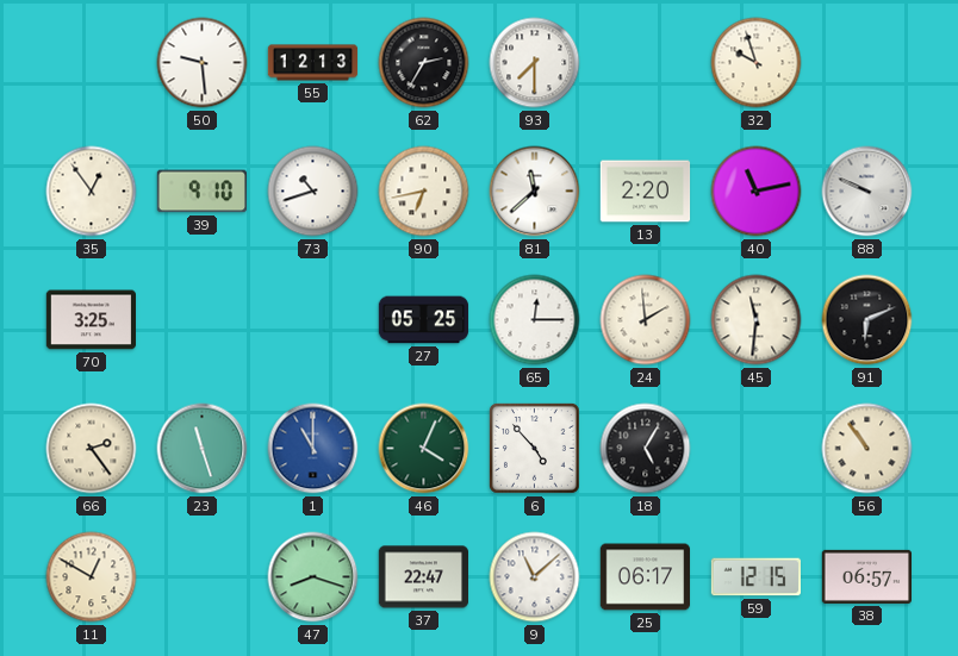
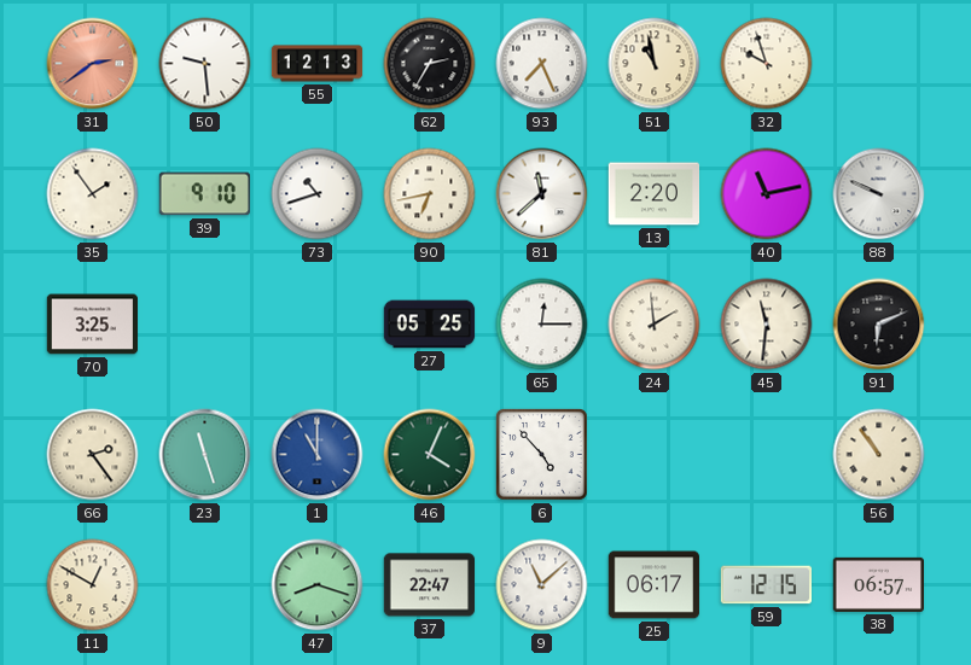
31: none -> 2:39 (93, 64)
93: 7:30 -> 7:26 (542, 64)
51: none -> 10:58 (655, 64)
35: 12:54 -> 1:54 (93, 194)
18: 5:05 -> none (646, 449)
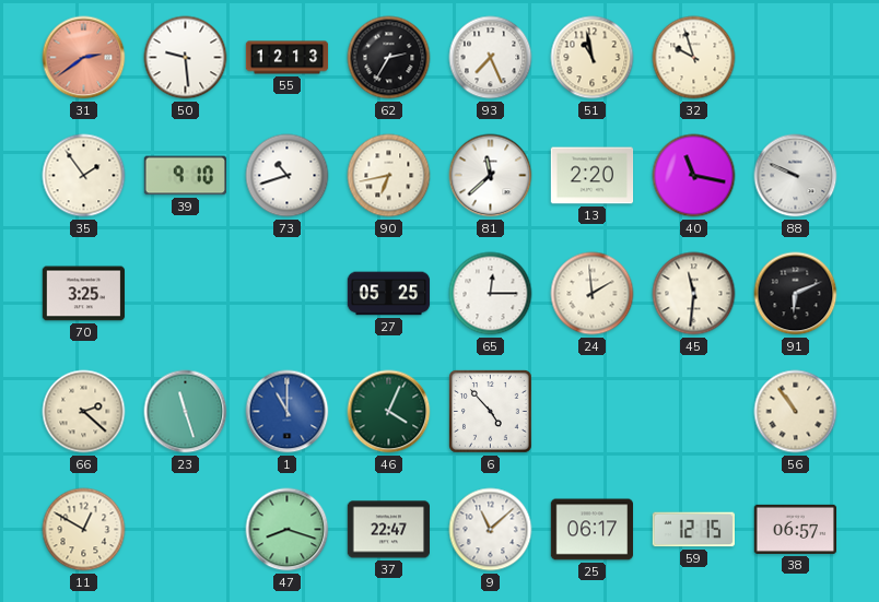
40: 11:13 -> 11:17 (694, 176)
66: 2:24 -> 2:22 (84, 412)
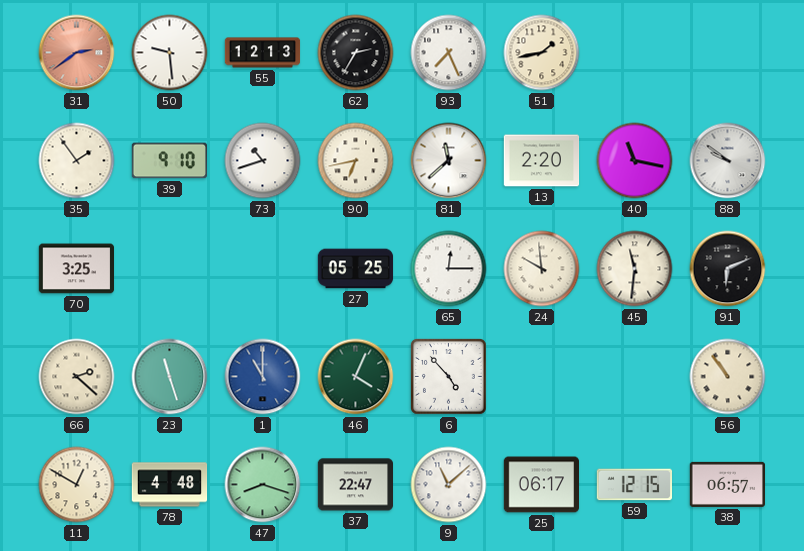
51: 10:58 -> 1:43 (542, 53)
32: 9:57 -> none (694, 58)
88: 9:49 -> 9:51 (728, 161)
24: 1:59 -> 9:59 (542, 269)
78: none -> 4:48 (170, 485)
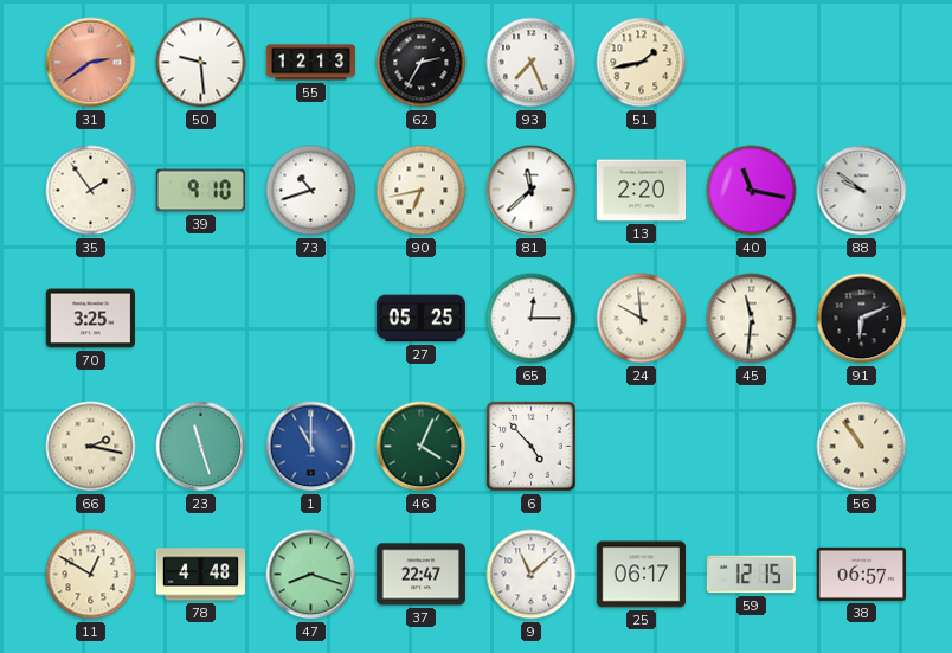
66: 2:22 -> 2:17 (91, 447)
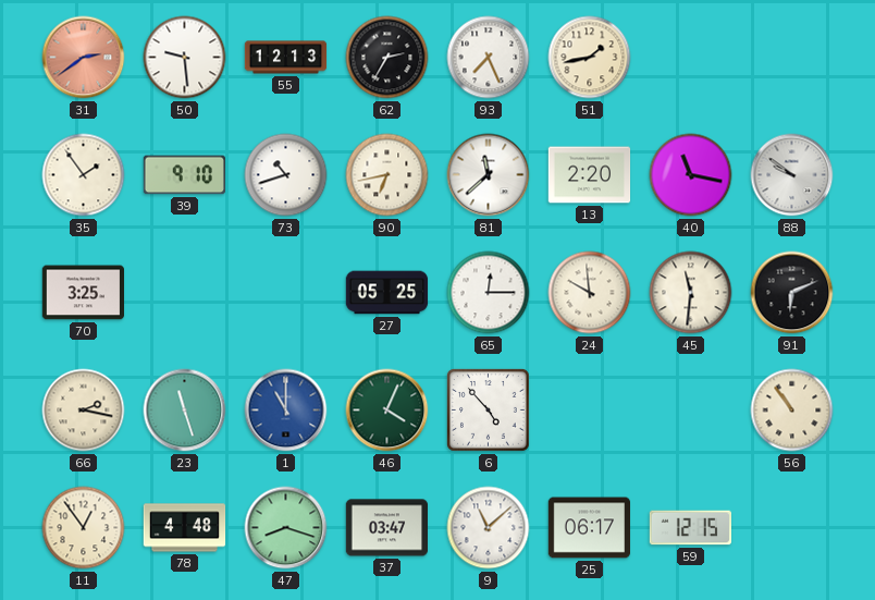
11: 12:50 -> 12:54 (84, 528)
37: 22:47 -> 03:47 (386, 528)
38: 06:57 -> none (862, 574)
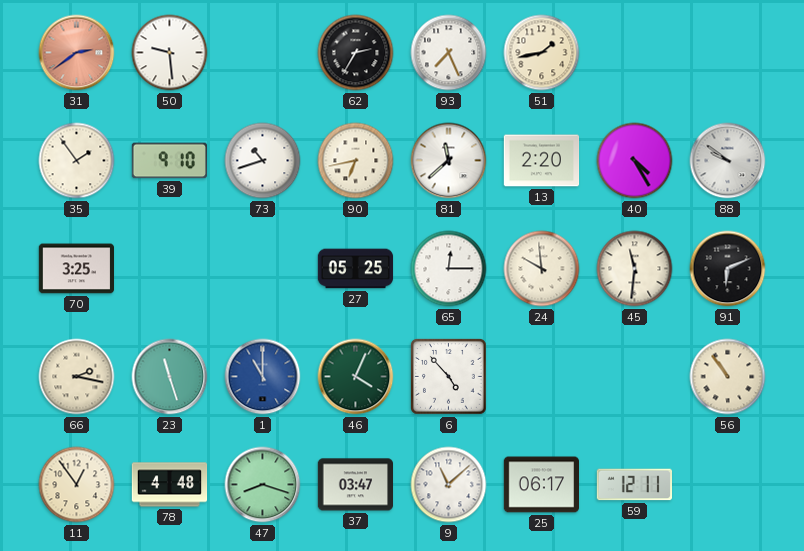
55: 12:13 -> none (286, 58)
40: 11:17 -> 4:25 (635, 161)
59: 12:15 -> 12:11 (634, 485)
